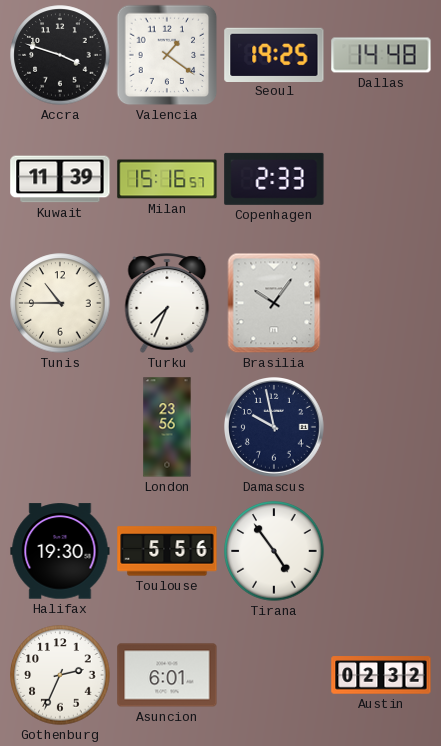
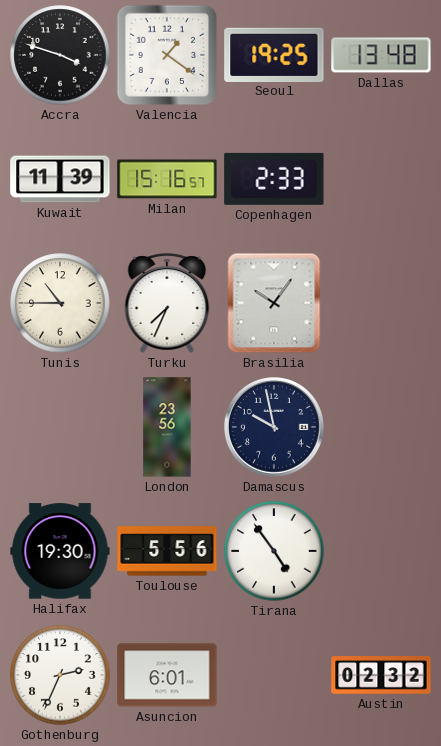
Dallas: 14:48 -> 13:48 (381, 55)
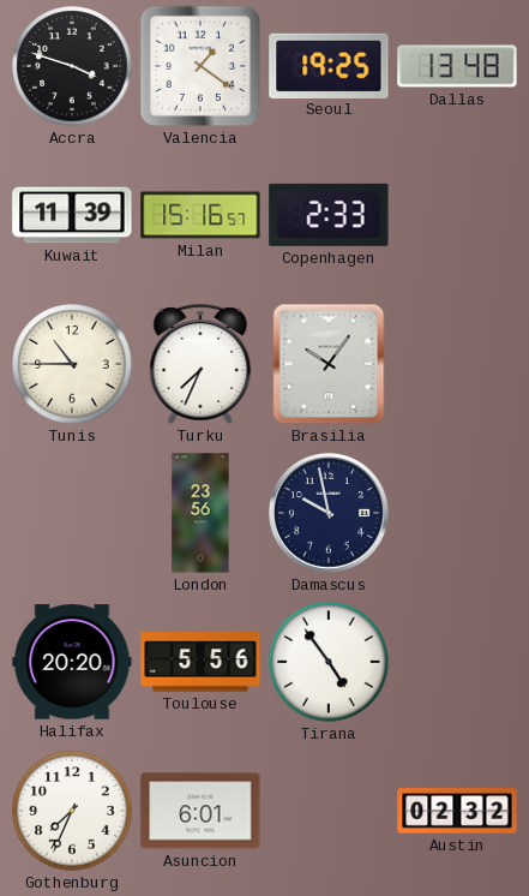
Halifax: 19:30 -> 20:20 (72, 662)
Gothenburg: 2:34 -> 7:34 (72, 811)
